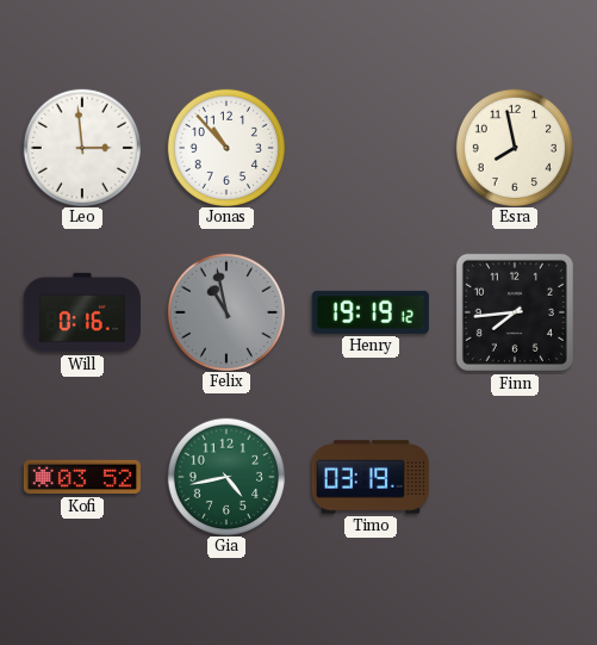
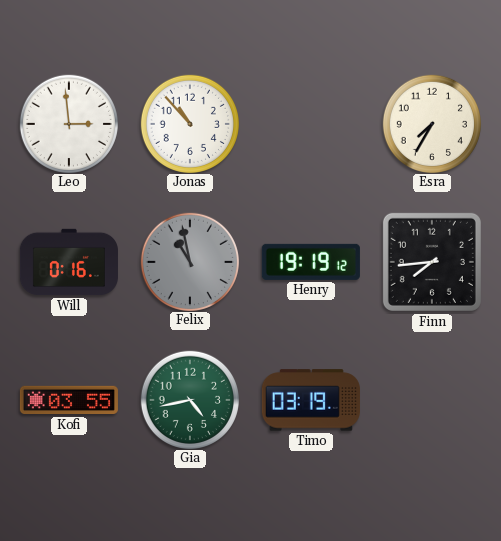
Esra: 7:58 -> 7:35 (431, 123)
Kofi: 03:52 -> 03:55 (69, 400)
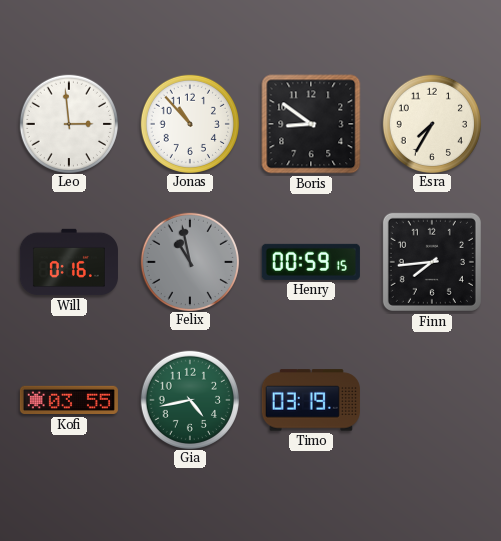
Boris: none -> 8:51 (311, 124)
Henry: 19:19 -> 00:59 (311, 262)
